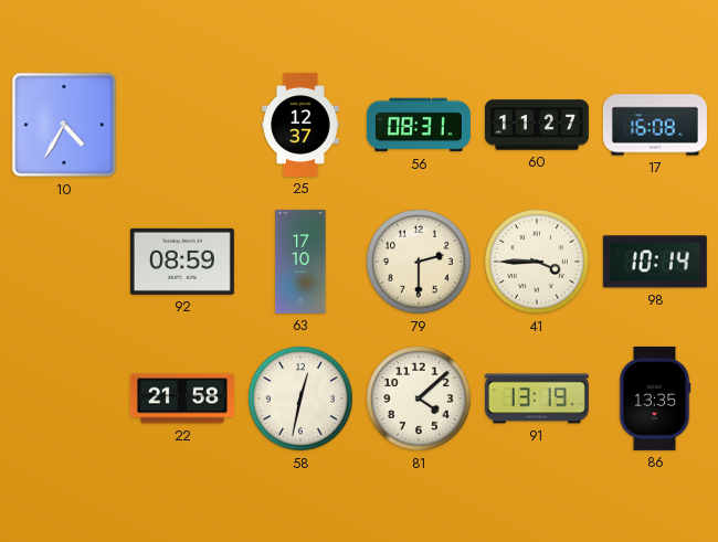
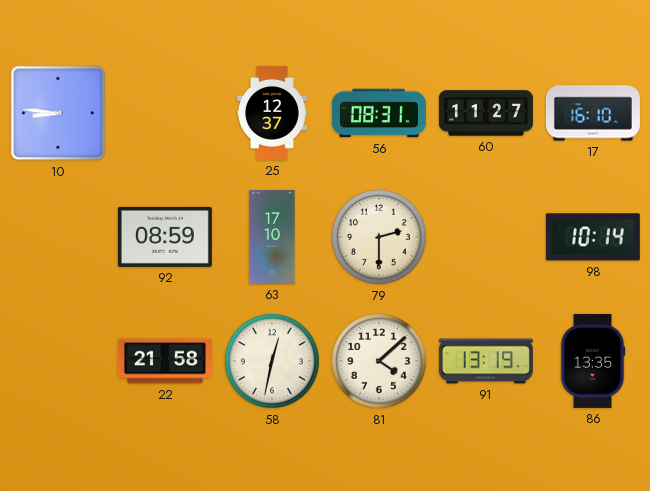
10: 4:35 -> 8:46 (58, 113)
17: 16:08 -> 16:10 (593, 113)
41: 3:45 -> none (538, 263)
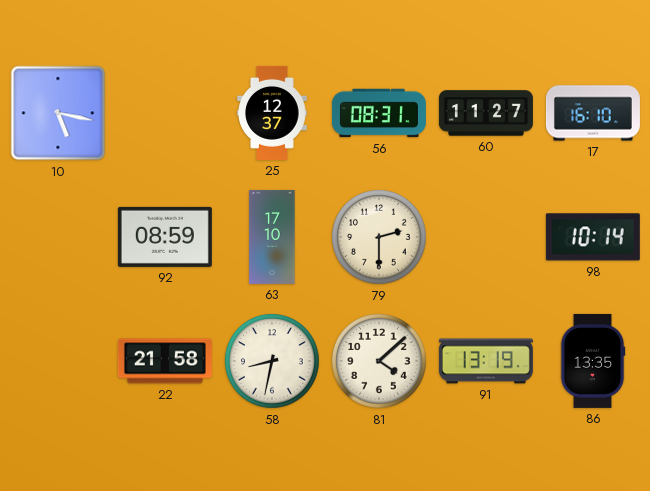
10: 8:46 -> 5:17 (58, 113)
58: 12:32 -> 8:32 (273, 362)
